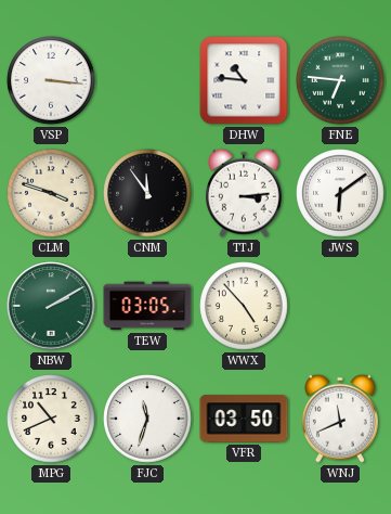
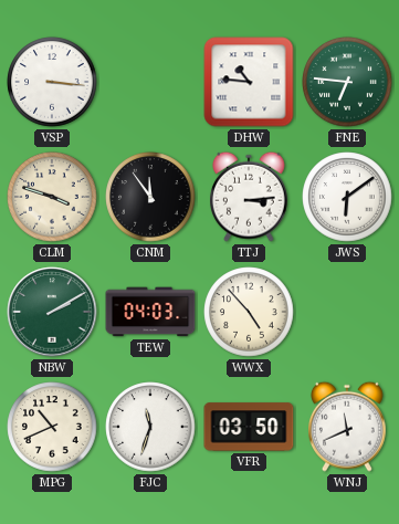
TEW: 03:05 -> 04:03 (150, 312)
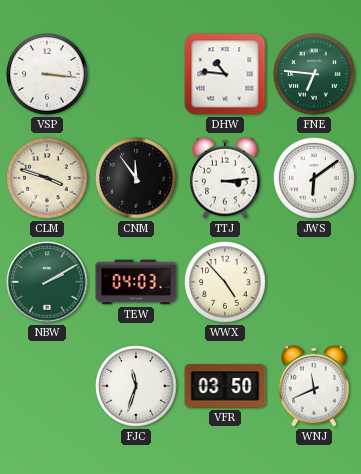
MPG: 10:41 -> none (52, 427)
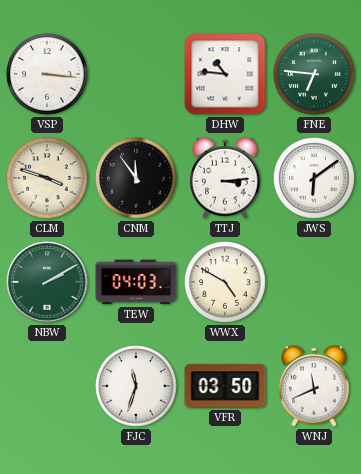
WWX: 4:53 -> 4:50 (225, 282)
